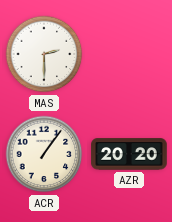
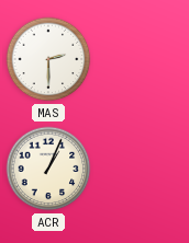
ACR: 1:06 -> 1:04 (48, 169)
AZR: 20:20 -> none (129, 154)
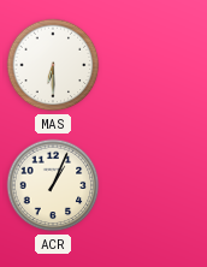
MAS: 2:30 -> 6:30 (53, 65)
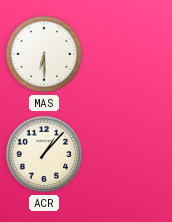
ACR: 1:04 -> 1:07 (44, 154)
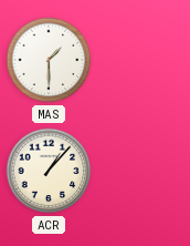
MAS: 6:30 -> 1:30 (49, 60)
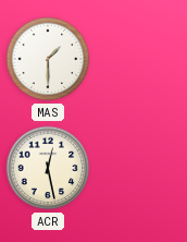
ACR: 1:07 -> 12:28 (48, 168)
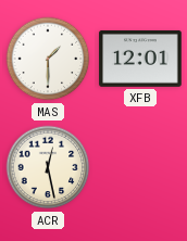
XFB: none -> 12:01 (140, 59)
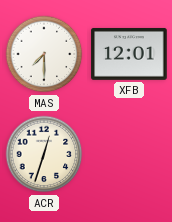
MAS: 1:30 -> 7:30 (44, 54)
ACR: 12:28 -> 12:33 (44, 154)
